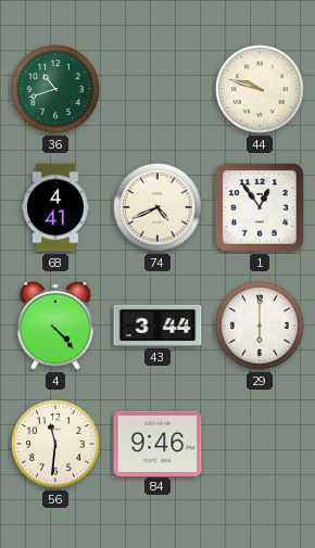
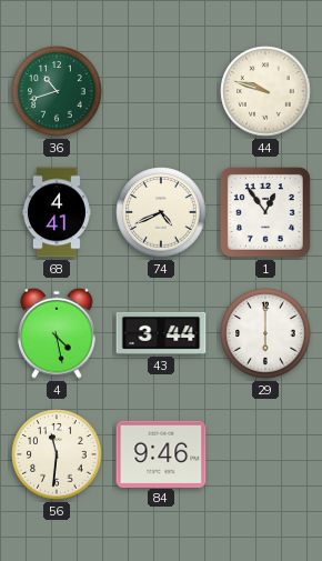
4: 4:23 -> 4:28 (57, 333)
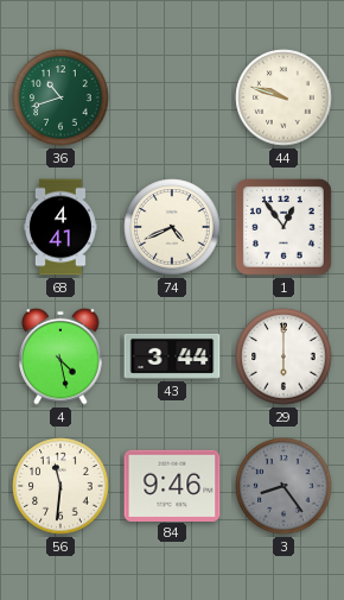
3: none -> 8:24 (284, 486)
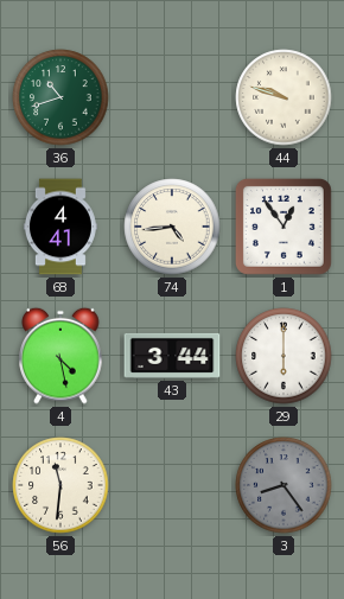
74: 4:41 -> 4:44 (172, 227)
84: 9:46 -> none (172, 485)
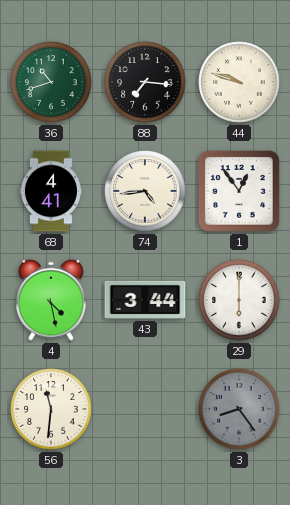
88: none -> 7:16 (145, 82)
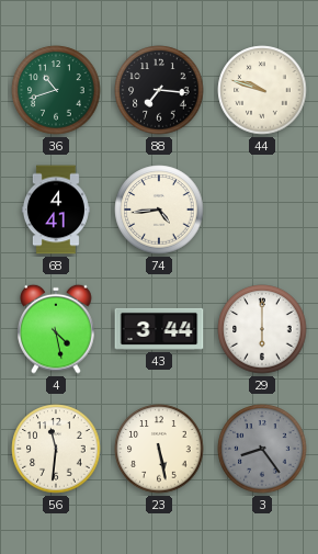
1: 12:54 -> none (239, 191)
23: none -> 5:28 (159, 449)
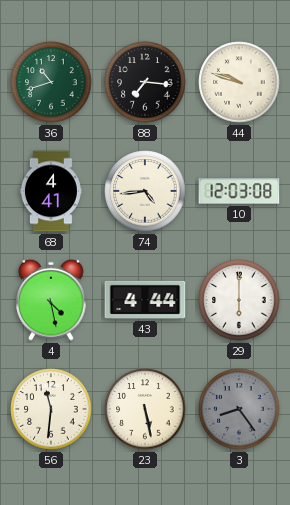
10: none -> 12:03 (239, 191)
43: 3:44 -> 4:44 (145, 300)
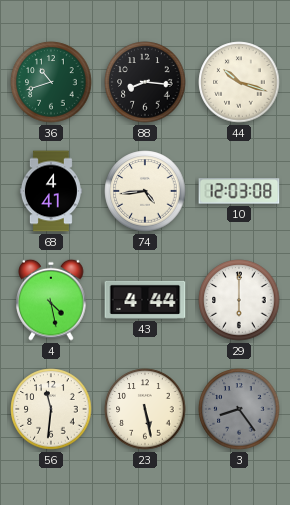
88: 7:16 -> 8:16 (145, 82)
44: 9:48 -> 10:18 (239, 82)
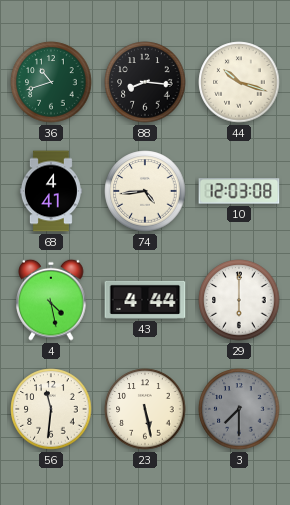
3: 8:24 -> 7:30 (239, 409)
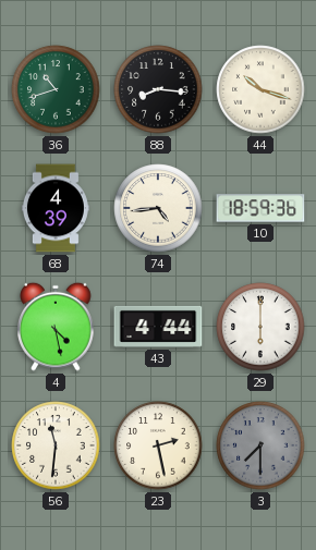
68: 4:41 -> 4:39 (56, 208)
10: 12:03 -> 18:59 (260, 208)
23: 5:28 -> 2:28 (158, 445)
